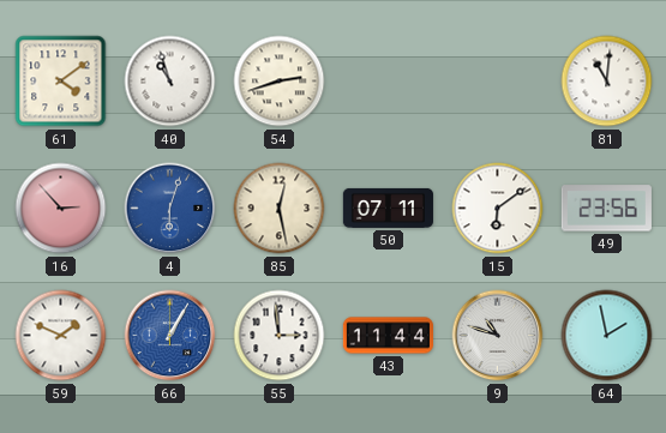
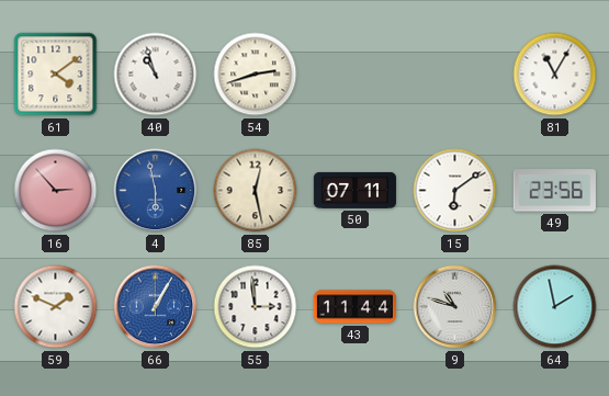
81: 11:01 -> 11:05 (555, 75)
4: 6:03 -> 5:58 (156, 191)
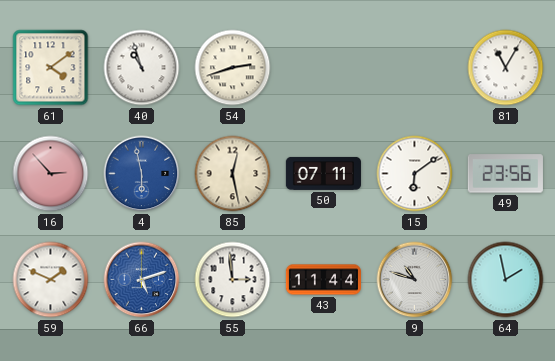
66: 1:05 -> 5:12 (142, 280)
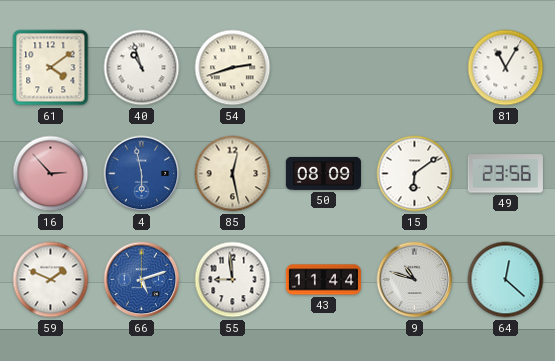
50: 07:11 -> 08:09 (323, 173)
55: 2:59 -> 8:59 (233, 280)
64: 1:58 -> 12:22 (506, 280)
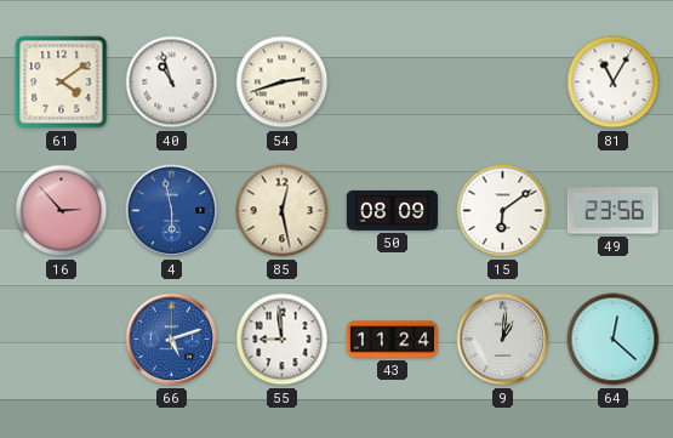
59: 1:49 -> none (51, 280)
43: 11:44 -> 11:24 (392, 340)
9: 10:48 -> 1:01 (503, 340)
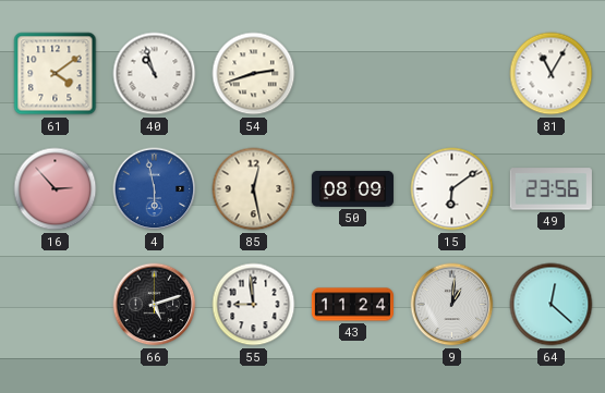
66 dial: blue -> black (155, 305)
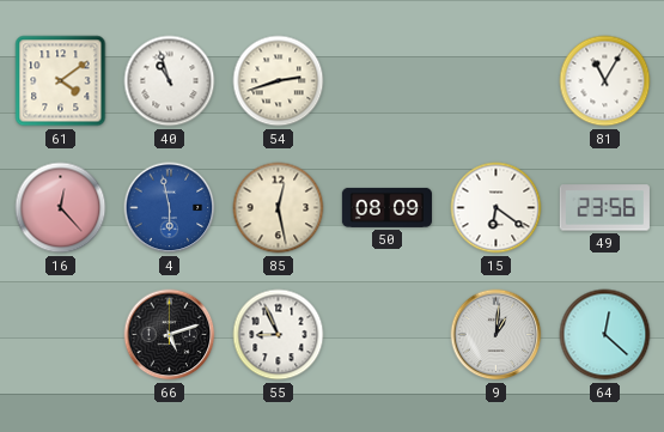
16: 2:53 -> 12:23 (61, 208)
15: 6:09 -> 6:21 (497, 208)
55: 8:59 -> 8:56 (279, 335)
43: 11:24 -> none (352, 305)
